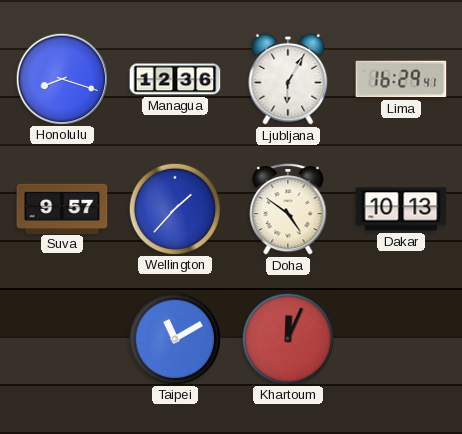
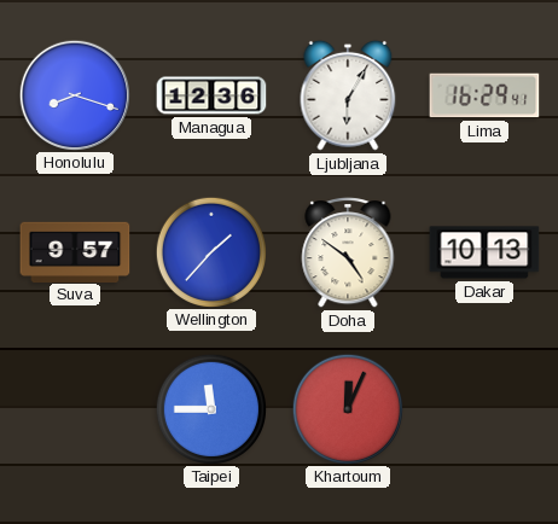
Taipei: 11:10 -> 11:45 (210, 408)
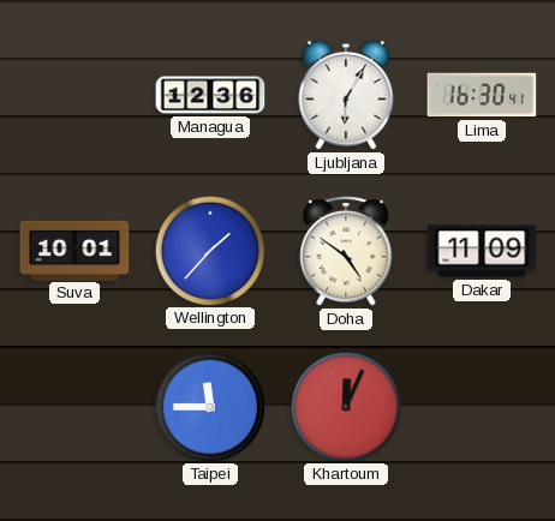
Honolulu: 8:18 -> none (74, 94)
Lima: 16:29 -> 16:30 (482, 95)
Suva: 9:57 -> 10:01 (74, 250)
Dakar: 10:13 -> 11:09 (482, 251)
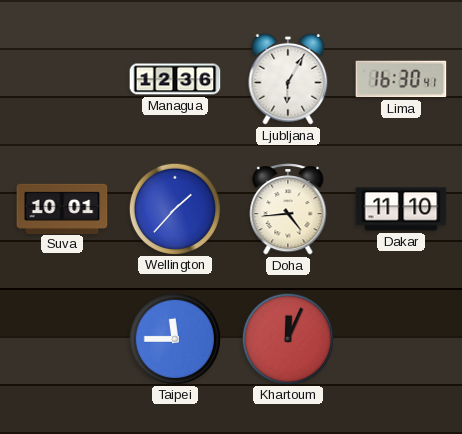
Doha: 4:51 -> 4:44 (288, 210)
Dakar: 11:09 -> 11:10 (401, 209)
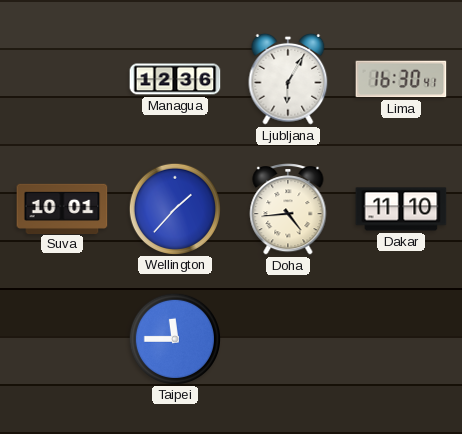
Khartoum: 12:04 -> none (287, 338)
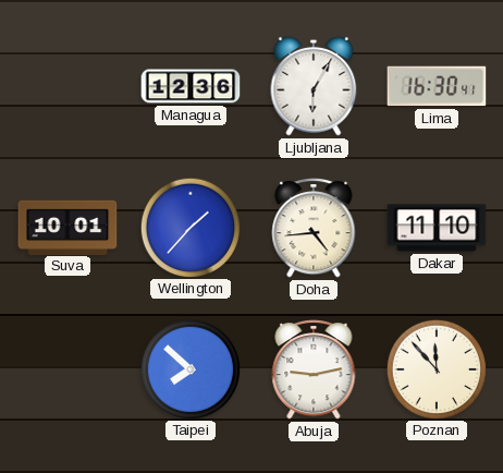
Taipei: 11:45 -> 7:52 (189, 368)
Abuja: none -> 9:13 (314, 371)
Poznan: none -> 11:53 (435, 368)
